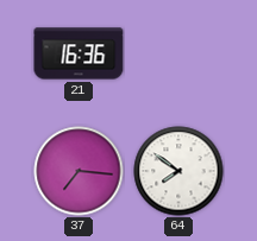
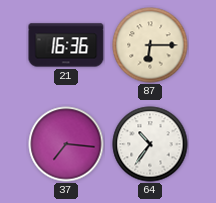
87: none -> 6:15 (150, 45)
64: 7:51 -> 10:36 (150, 144)
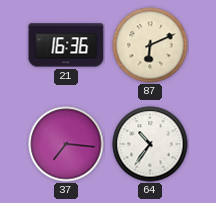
87: 6:15 -> 6:11 (150, 45)
